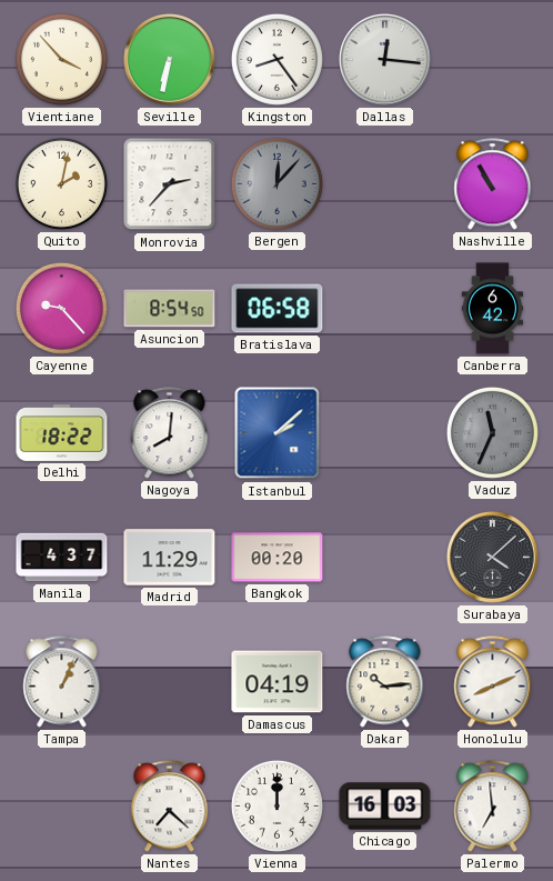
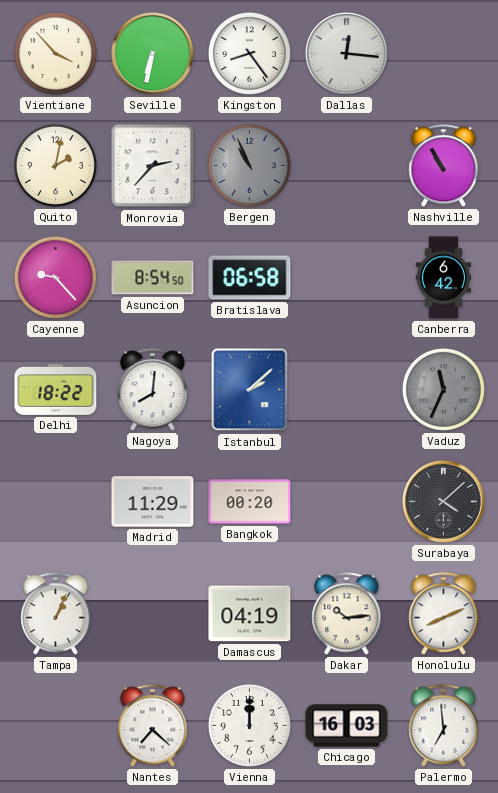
Bergen: 12:07 -> 10:56 (249, 165)
Manila: 4:37 -> none (62, 558)
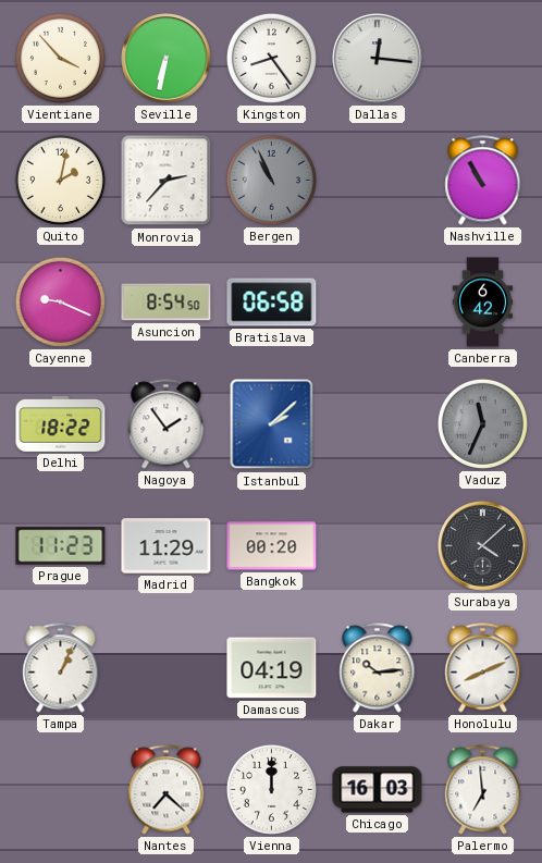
Cayenne: 9:23 -> 9:19 (60, 301)
Nagoya: 8:01 -> 1:54 (167, 424)
Prague: none -> 11:23 (61, 546)
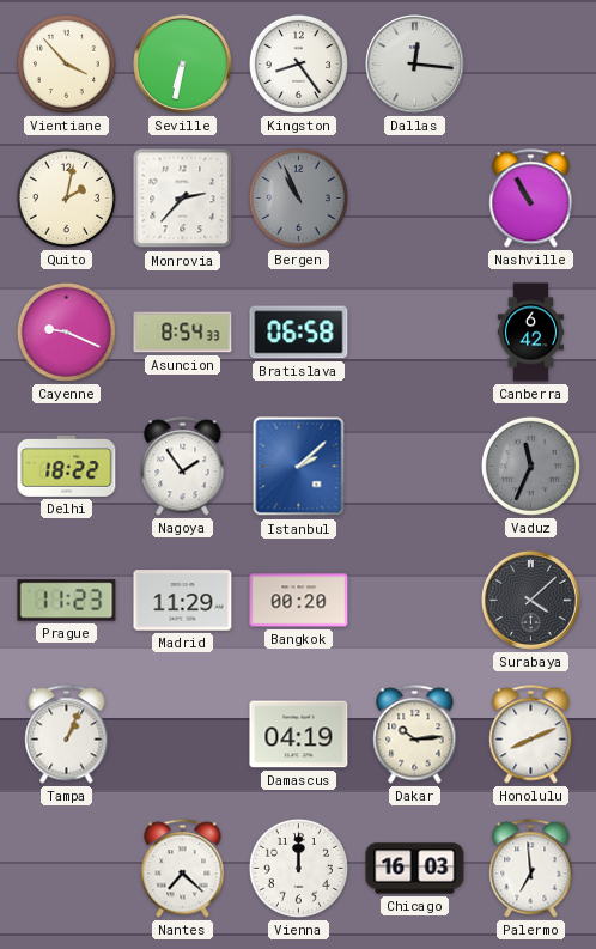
Asuncion: 8:54:50 -> 8:54:33 (183, 333)
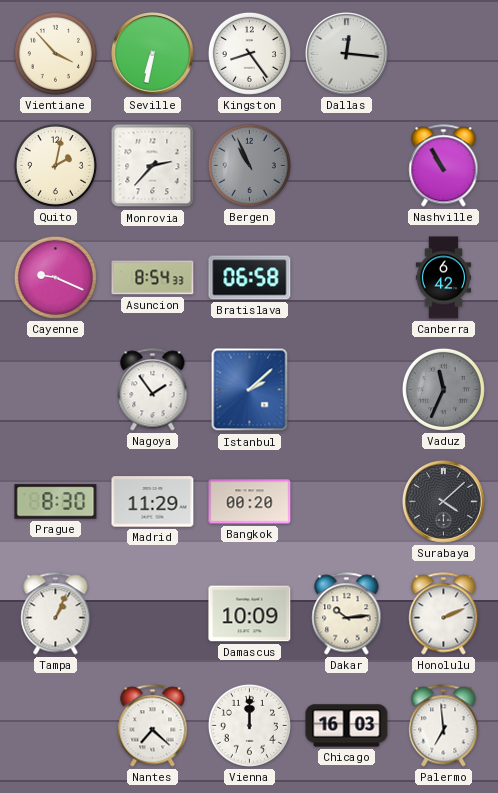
Delhi: 18:22 -> none (67, 466)
Prague: 11:23 -> 8:30 (56, 502)
Damascus: 04:19 -> 10:09 (250, 614)
Honolulu: 8:11 -> 2:11 (444, 614)
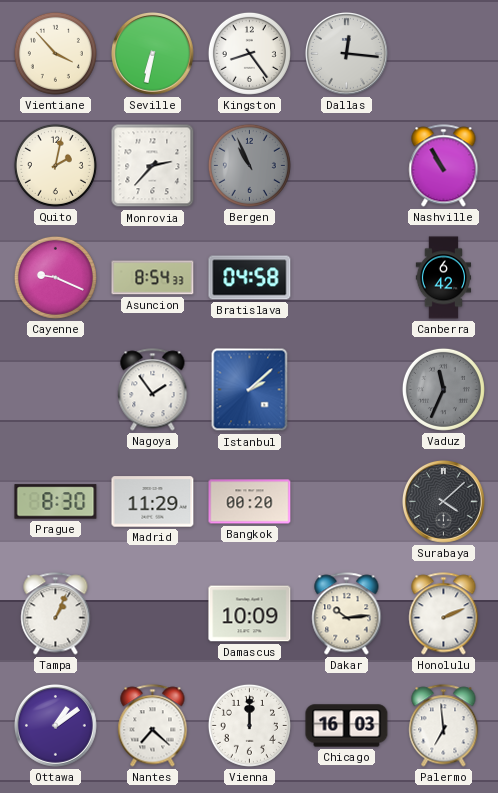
Bratislava: 06:58 -> 04:58 (250, 278)
Ottawa: none -> 1:09 (55, 725)
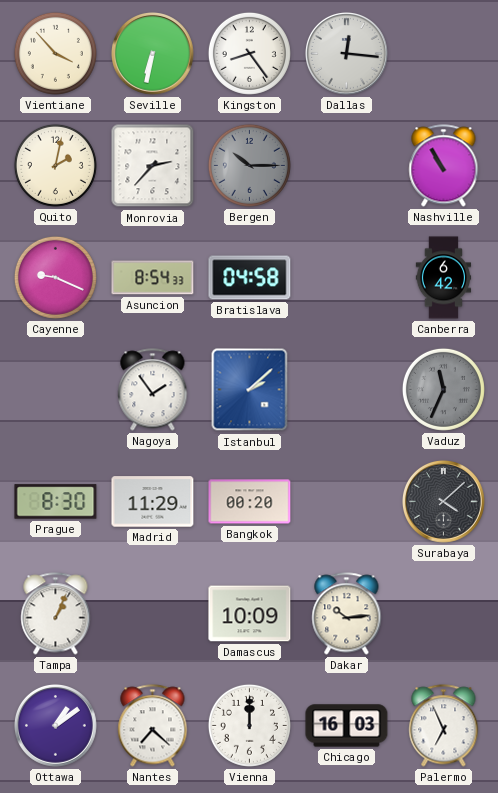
Bergen: 10:56 -> 10:15 (249, 165)
Honolulu: 2:11 -> none (444, 614)
Palermo: 6:59 -> 6:56 (444, 726)
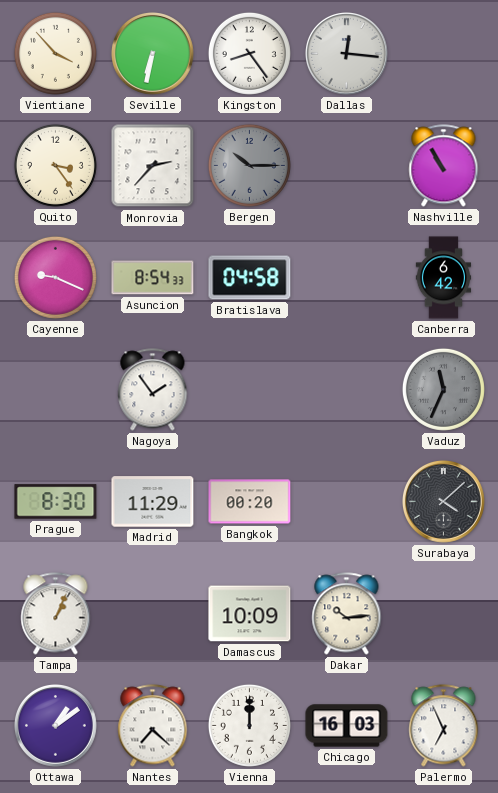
Quito: 2:02 -> 3:24 (55, 165)
Istanbul: 2:08 -> none (250, 390)
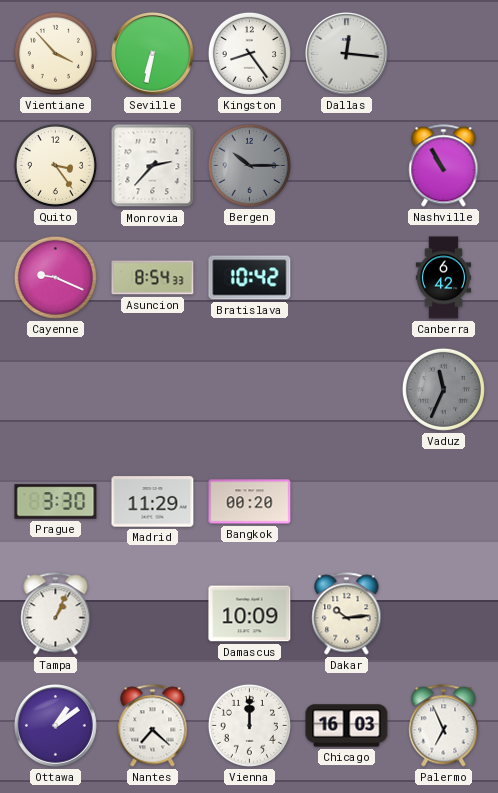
Bratislava: 04:58 -> 10:42 (250, 278)
Nagoya: 1:54 -> none (153, 390)
Prague: 8:30 -> 3:30 (56, 502)
Surabaya: 4:08 -> none (443, 501)
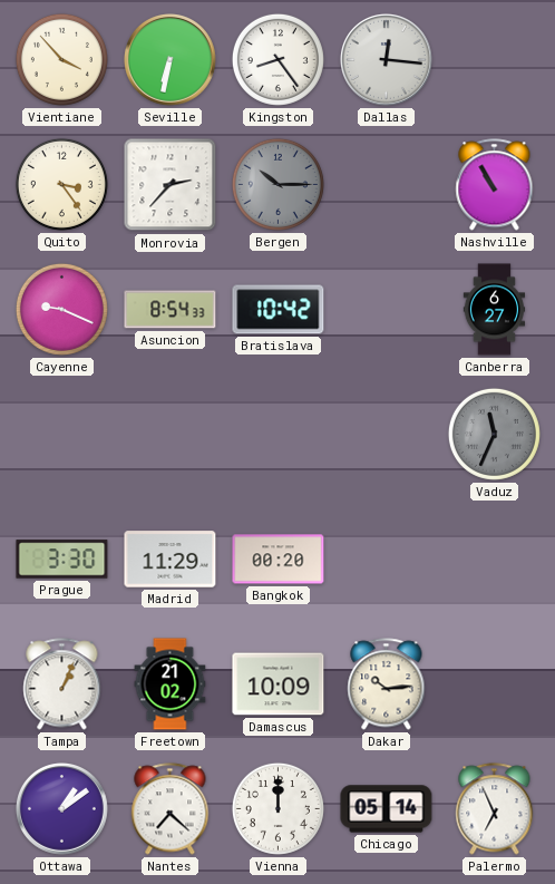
Canberra: 6:42 -> 6:27 (495, 310)
Freetown: none -> 21:02 (171, 684)
Chicago: 16:03 -> 05:14 (387, 809)
